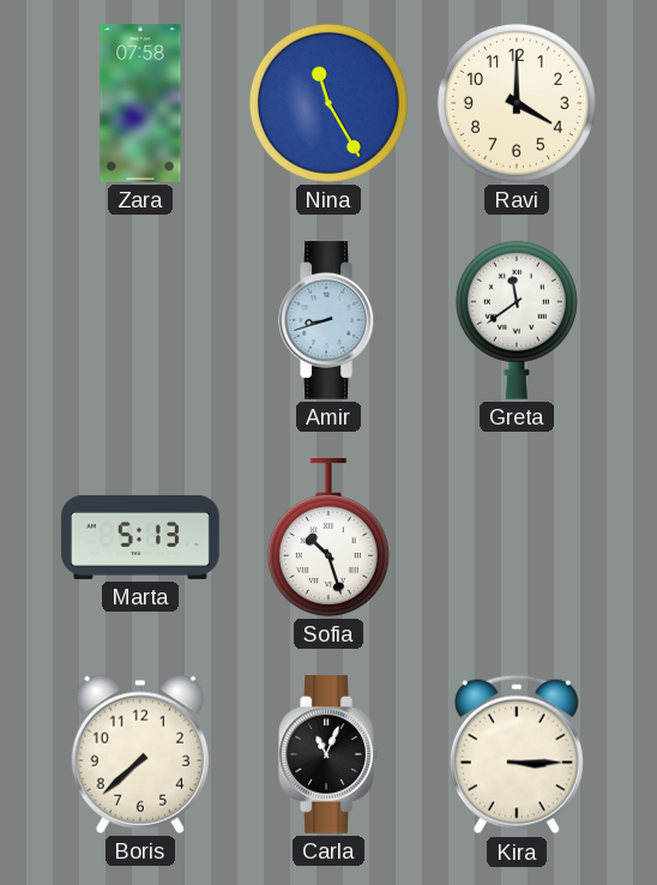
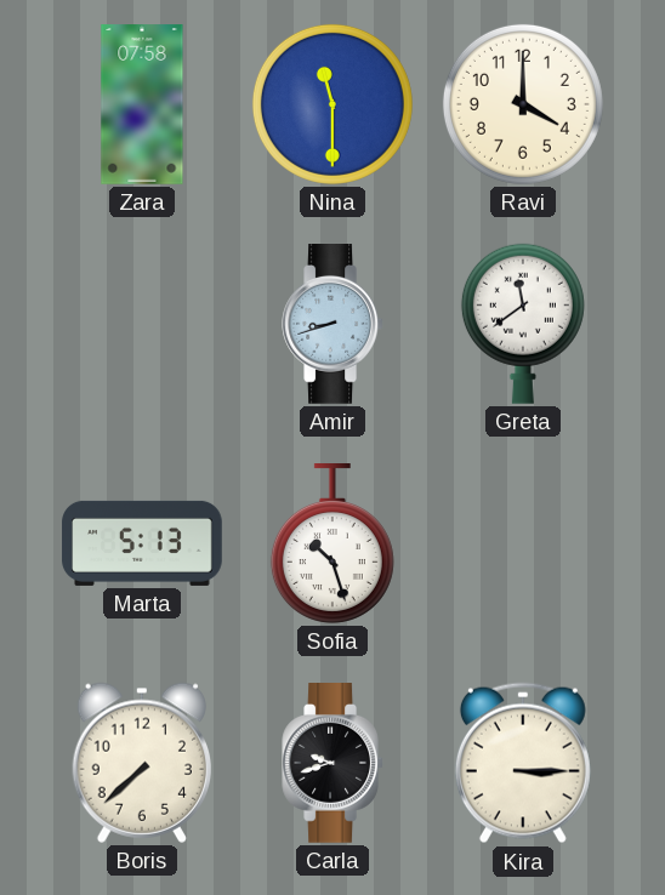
Nina: 11:25 -> 11:30 (332, 104)
Carla: 11:04 -> 9:42 (332, 764)
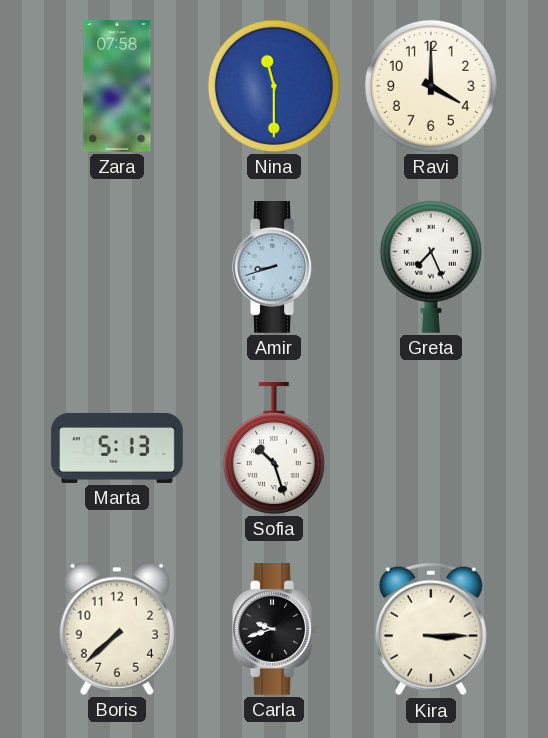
Greta: 11:39 -> 7:26 (431, 267)
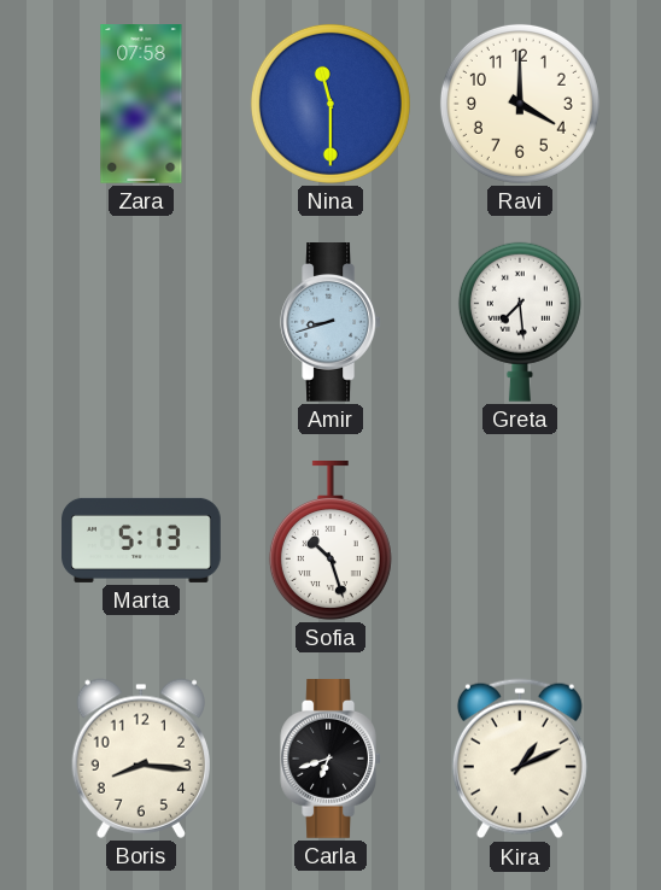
Greta: 7:26 -> 7:29 (520, 322)
Boris: 7:38 -> 8:16 (140, 759)
Carla: 9:42 -> 6:42 (330, 760)
Kira: 3:15 -> 1:11 (520, 759)
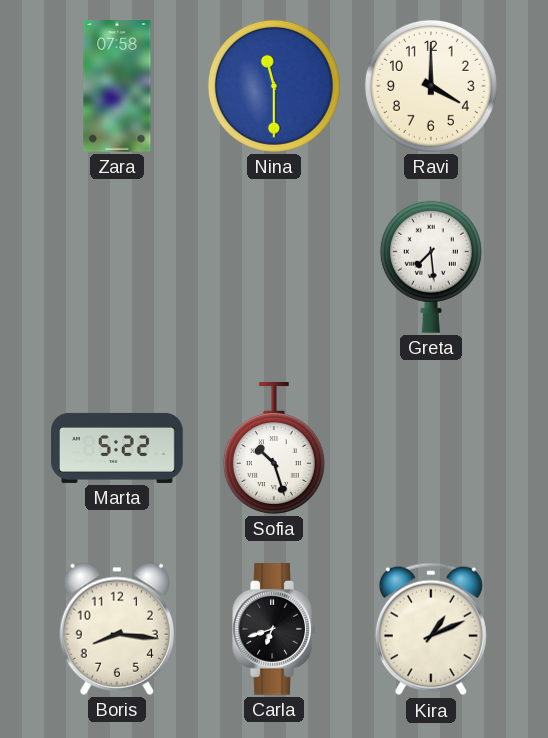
Amir: 8:42 -> none (330, 323)
Marta: 5:13 -> 5:22 (117, 448)
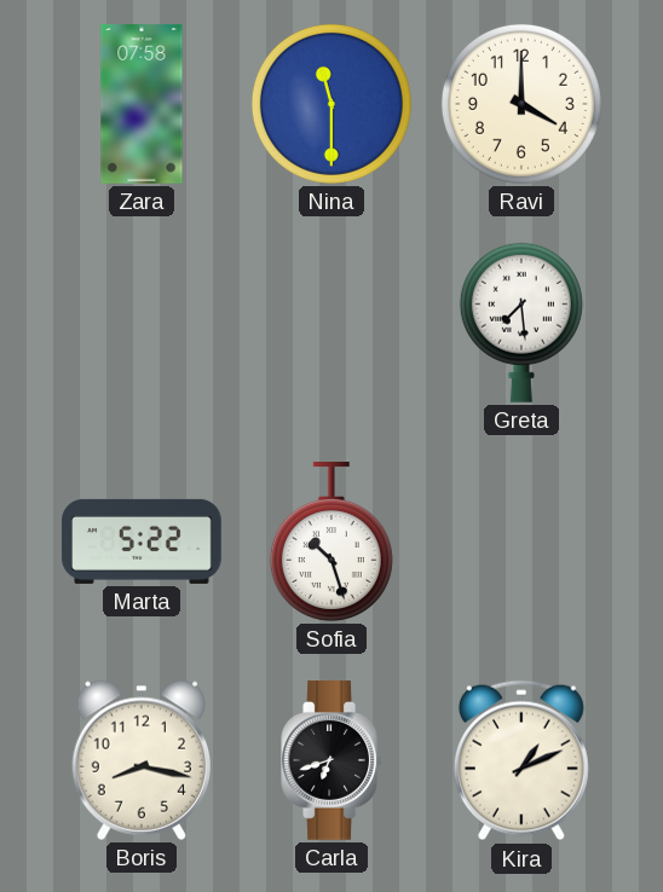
Boris: 8:16 -> 8:17 (140, 760)
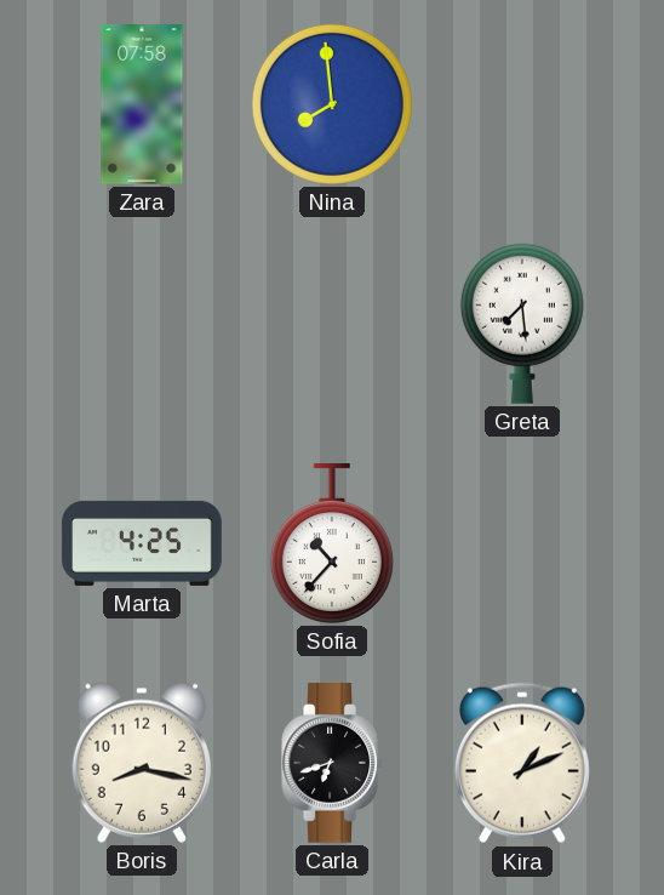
Nina: 11:30 -> 7:59 (332, 104)
Ravi: 4:00 -> none (521, 104)
Marta: 5:22 -> 4:25 (142, 543)
Sofia: 10:27 -> 10:37 (332, 545)
